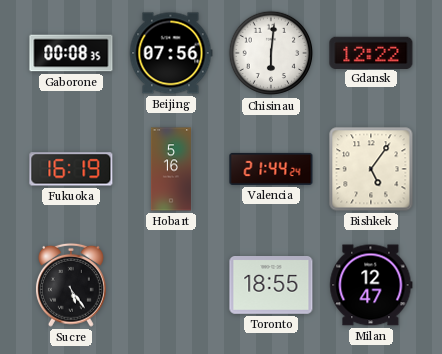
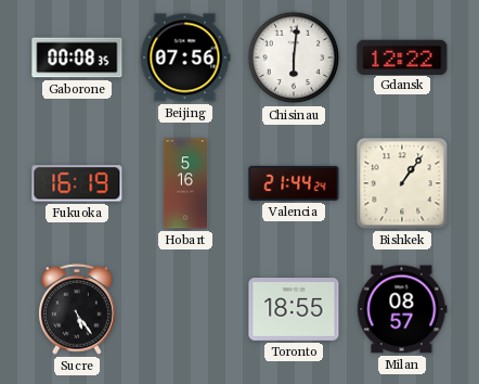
Bishkek: 5:06 -> 1:06 (402, 183)
Milan: 12:47 -> 08:57 (402, 309)
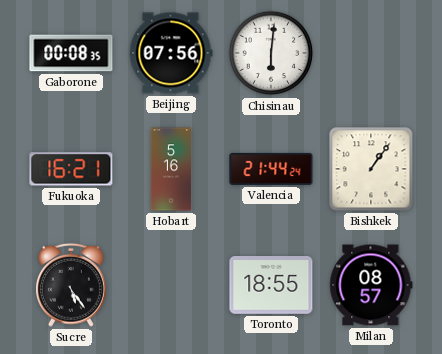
Gdansk: 12:22 -> none (402, 56)
Fukuoka: 16:19 -> 16:21 (71, 169)
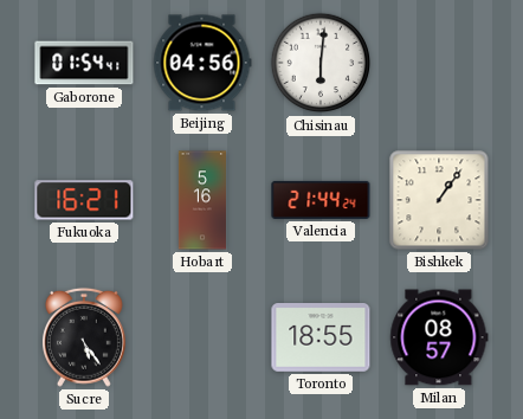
Gaborone: 00:08 -> 01:54 (84, 63)
Beijing: 07:56 -> 04:56 (202, 63)
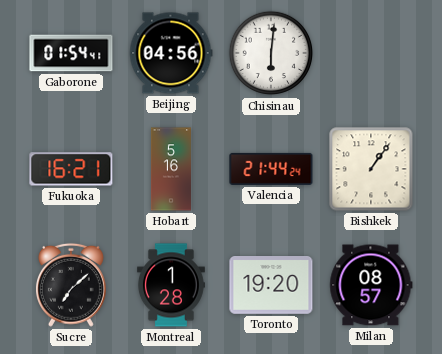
Sucre: 5:24 -> 7:08 (71, 285)
Montreal: none -> 1:28 (171, 285)
Toronto: 18:55 -> 19:20 (271, 286)
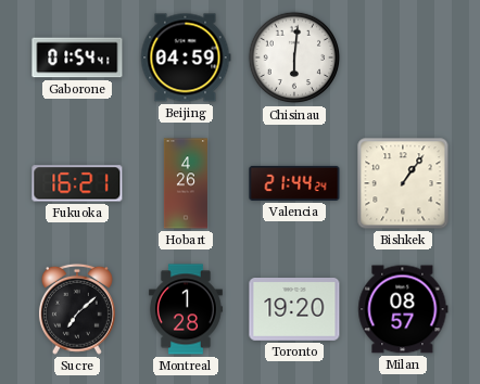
Beijing: 04:56 -> 04:59 (186, 57)
Hobart: 5:16 -> 4:26 (186, 183)
